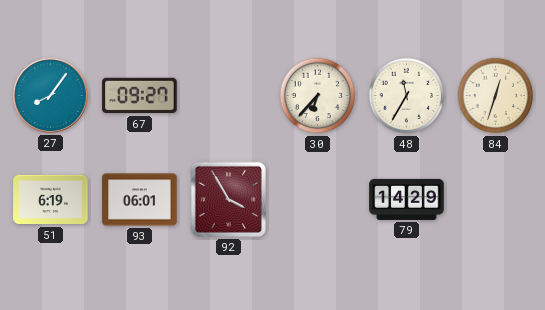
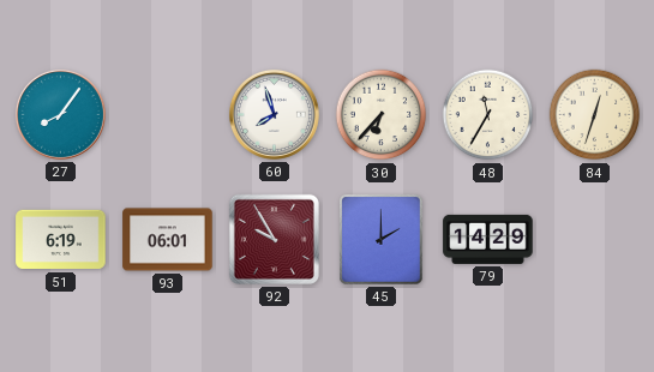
67: 09:27 -> none (140, 96)
60: none -> 7:57 (274, 114)
92: 3:55 -> 9:55 (274, 239)
45: none -> 2:00 (382, 240)
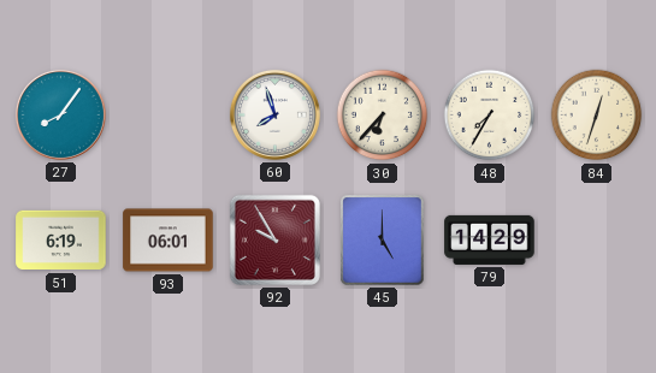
48: 11:35 -> 7:35 (490, 116)
45: 2:00 -> 5:00 (383, 241)
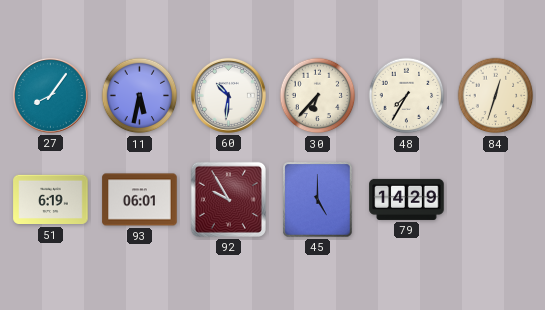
11: none -> 5:32 (140, 96)
60: 7:57 -> 10:31 (228, 95)
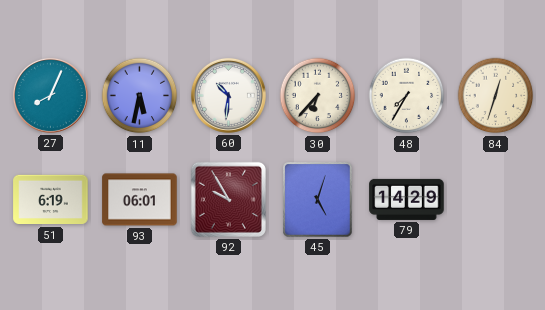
27: 8:06 -> 8:04 (50, 95)
45: 5:00 -> 5:03 (318, 200)
